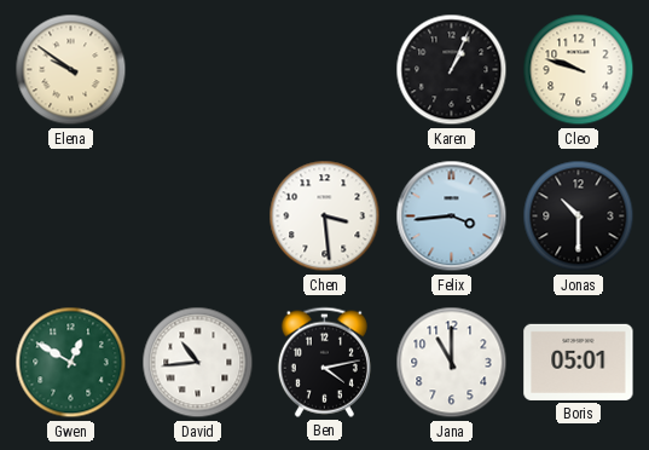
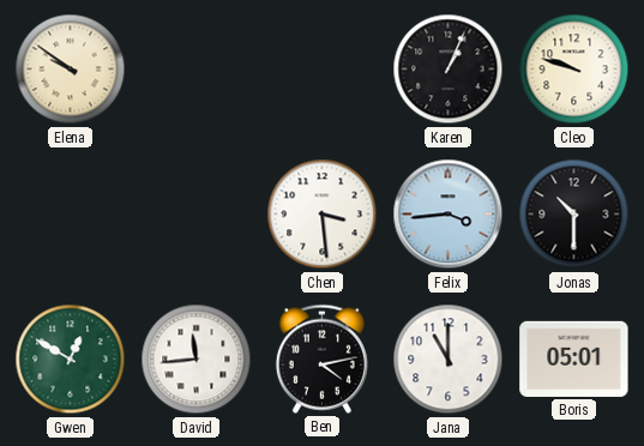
David: 10:44 -> 11:44 (197, 360)
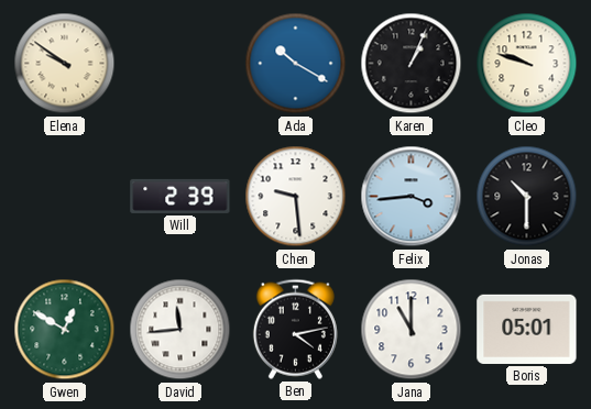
Ada: none -> 10:20 (296, 64)
Will: none -> 2:39 (180, 196)
Chen: 3:29 -> 9:29 (296, 197)
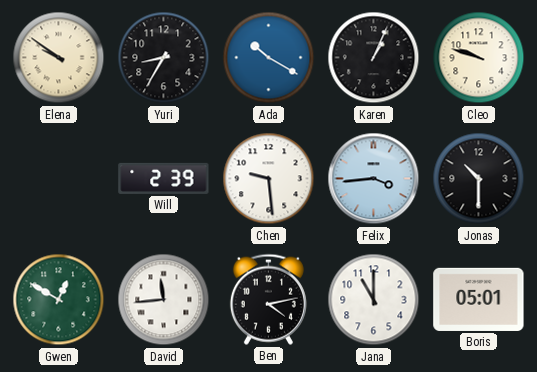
Yuri: none -> 8:35 (164, 58)
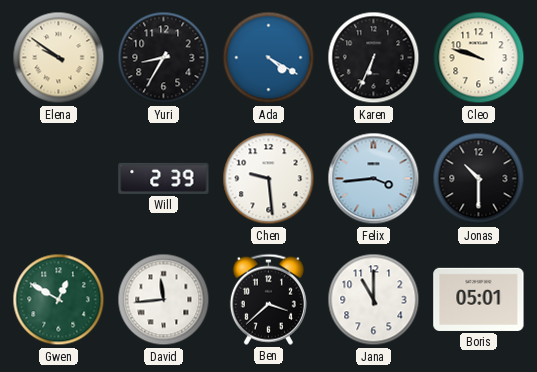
Ada: 10:20 -> 4:20 (269, 58)
Karen: 1:04 -> 6:34 (374, 58)
Ben: 4:13 -> 3:38 (268, 299)
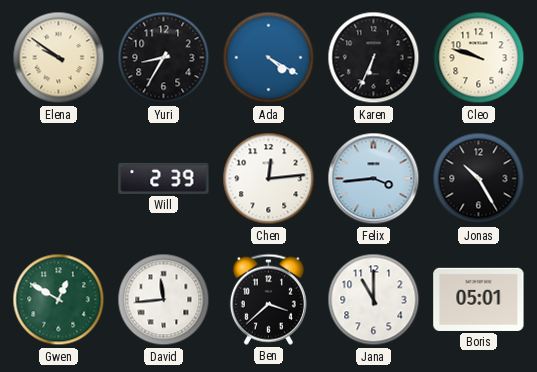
Chen: 9:29 -> 12:14 (269, 179)
Jonas: 10:30 -> 10:25 (479, 179)
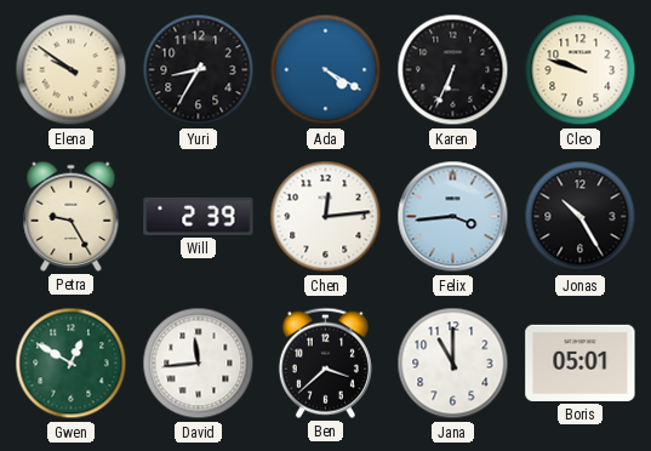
Petra: none -> 9:25 (72, 216)
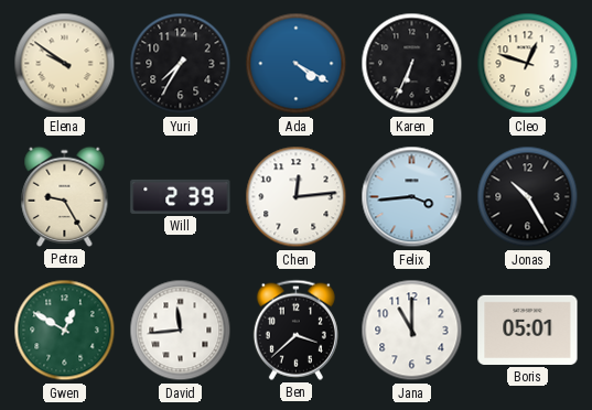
Yuri: 8:35 -> 7:35 (181, 64)
Cleo: 9:48 -> 12:48 (528, 64)
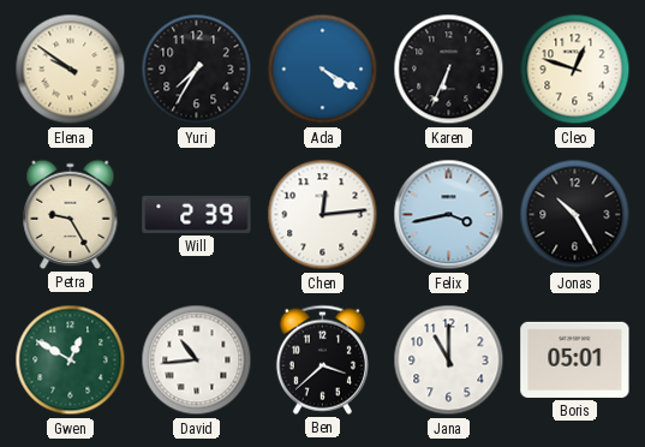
Felix: 3:44 -> 3:43 (449, 215)
David: 11:44 -> 10:44 (197, 360)
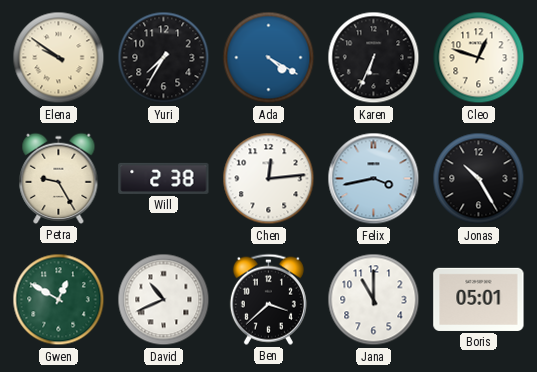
Will: 2:39 -> 2:38 (164, 178)
David: 10:44 -> 10:41 (164, 300)
